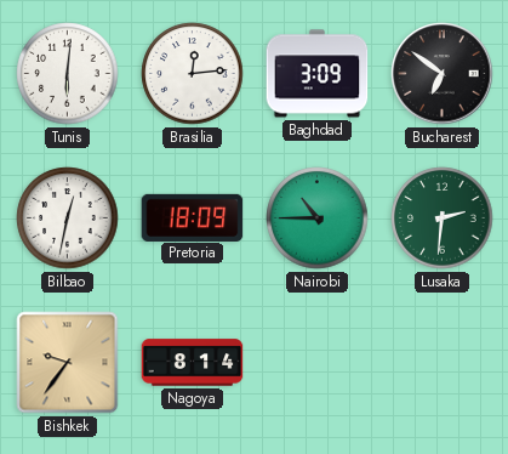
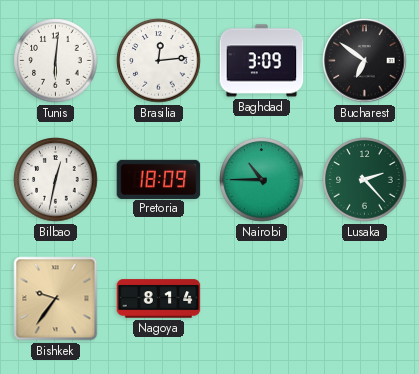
Lusaka: 2:31 -> 2:23 (365, 180)
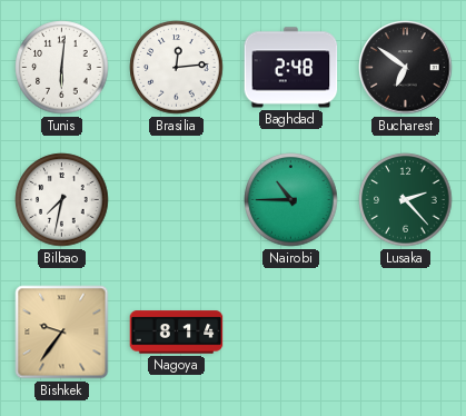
Baghdad: 3:09 -> 2:48 (291, 68)
Bilbao: 12:32 -> 7:32 (62, 200)
Pretoria: 18:09 -> none (159, 179)
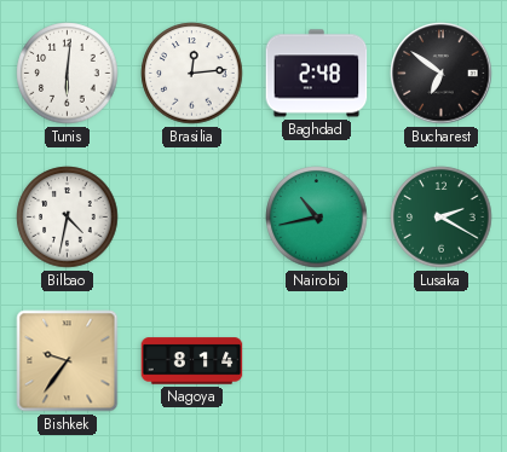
Bilbao: 7:32 -> 4:32 (68, 218)
Nairobi: 10:45 -> 10:43 (317, 218)
Lusaka: 2:23 -> 2:20 (442, 218)
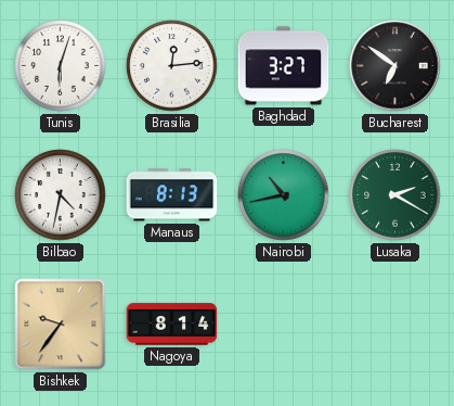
Tunis: 6:01 -> 6:03 (61, 66)
Baghdad: 2:48 -> 3:27 (284, 66)
Manaus: none -> 8:13 (172, 195)
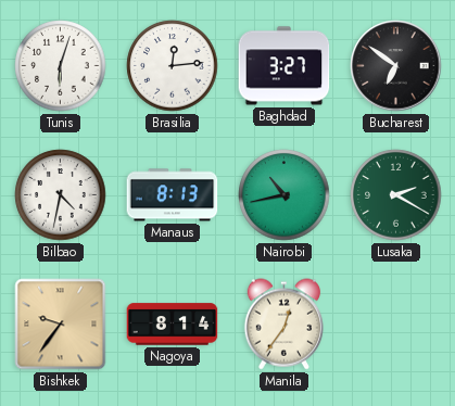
Manila: none -> 12:36 (283, 325)
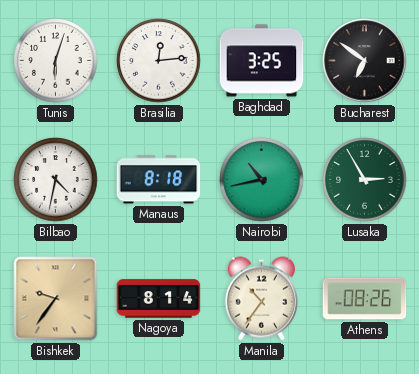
Baghdad: 3:27 -> 3:25 (262, 61)
Manaus: 8:13 -> 8:18 (159, 180)
Lusaka: 2:20 -> 2:55 (365, 180)
Manila: 12:36 -> 10:36 (261, 299)
Athens: none -> 08:26 (365, 299)
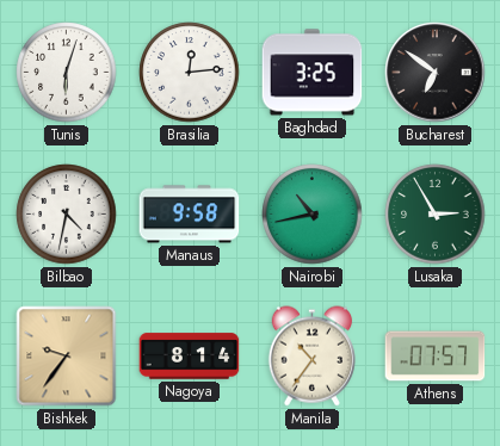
Manaus: 8:18 -> 9:58 (190, 215)
Athens: 08:26 -> 07:57 (436, 357)
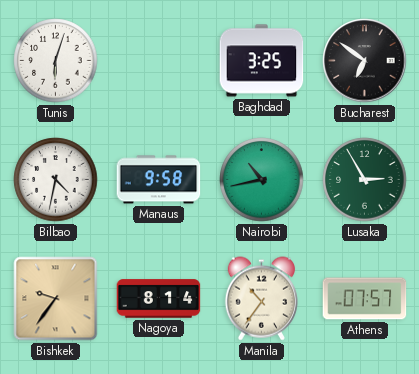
Brasilia: 12:14 -> none (190, 73)
